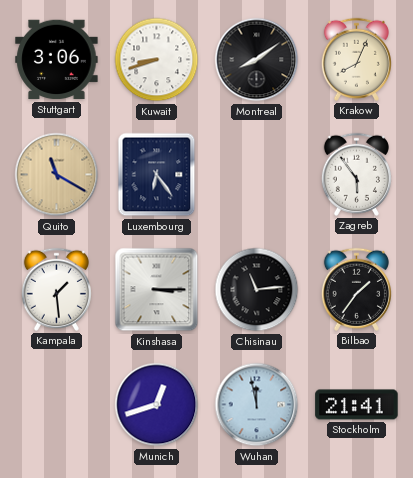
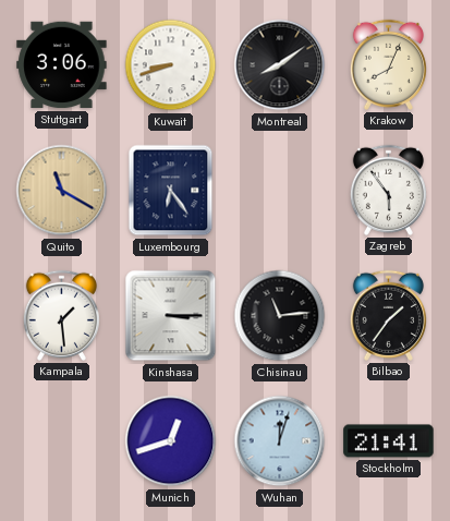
Wuhan: 11:58 -> 12:03 (280, 441)
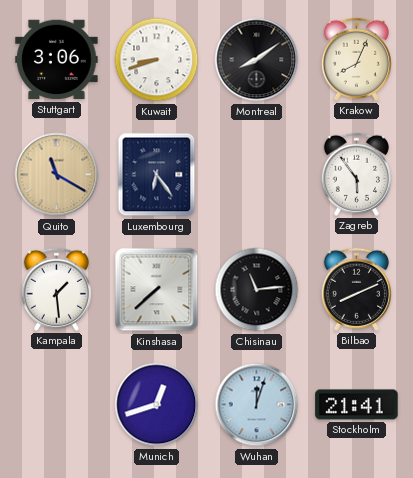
Kinshasa: 3:15 -> 7:38 (157, 290)
Bilbao: 1:36 -> 8:11 (356, 289)
